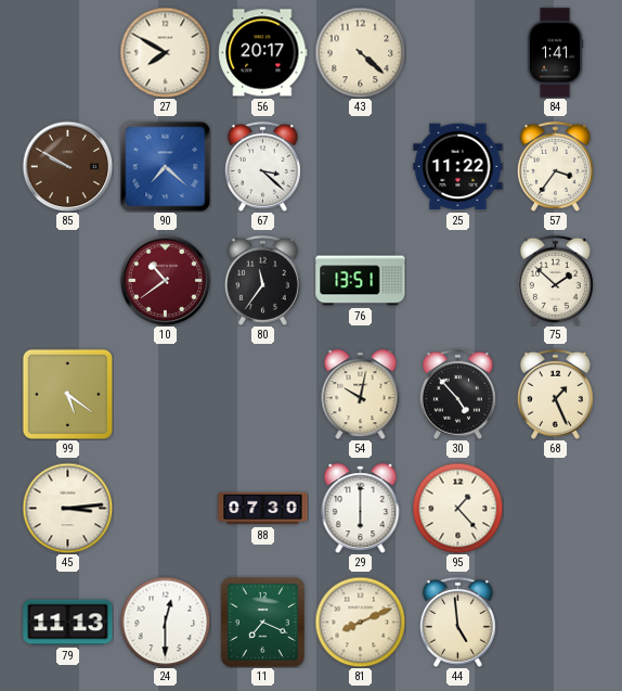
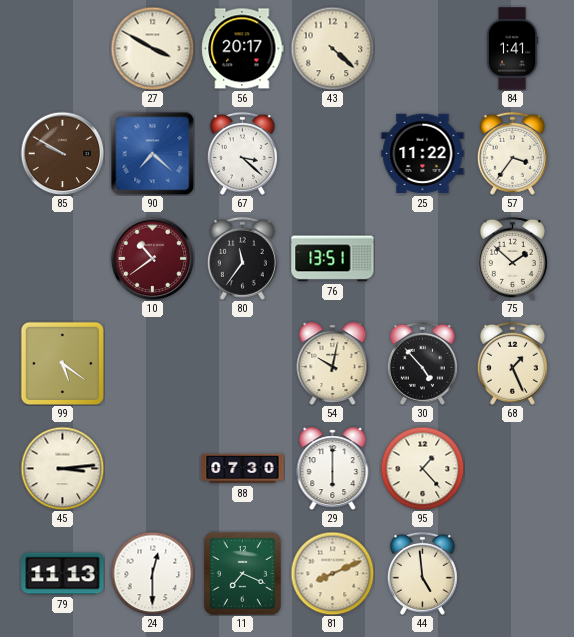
27: 7:50 -> 3:50 (152, 48)
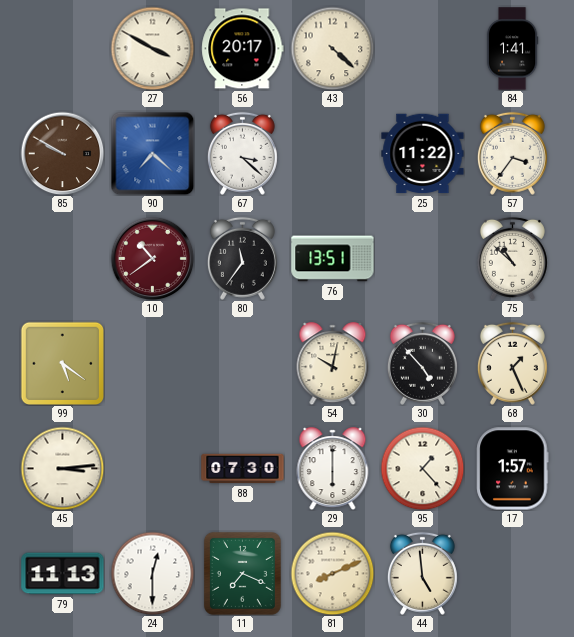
75: 1:52 -> 10:52 (512, 258)
17: none -> 1:57 (513, 469)
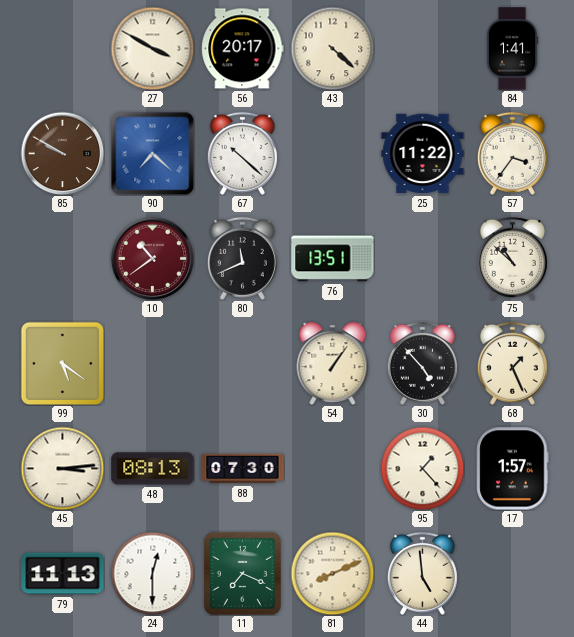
67: 3:22 -> 10:22 (242, 153)
80: 11:36 -> 11:41 (242, 258)
54: 10:02 -> 1:06 (333, 364)
48: none -> 08:13 (153, 469)
29: 6:00 -> none (333, 469)
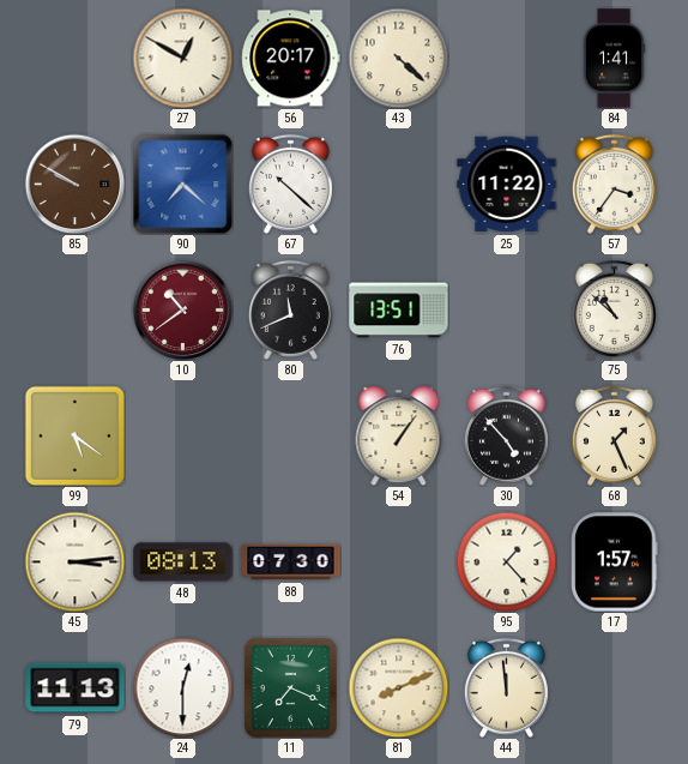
27: 3:50 -> 12:50 (182, 58)
44: 4:59 -> 11:59 (506, 687)
